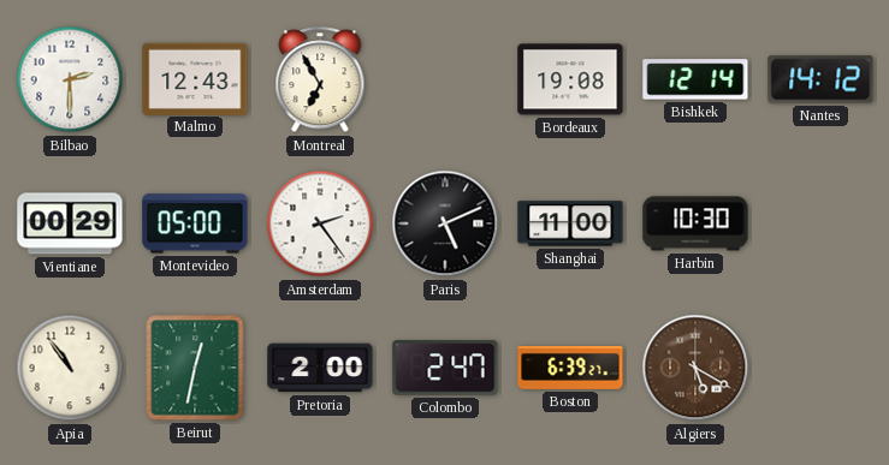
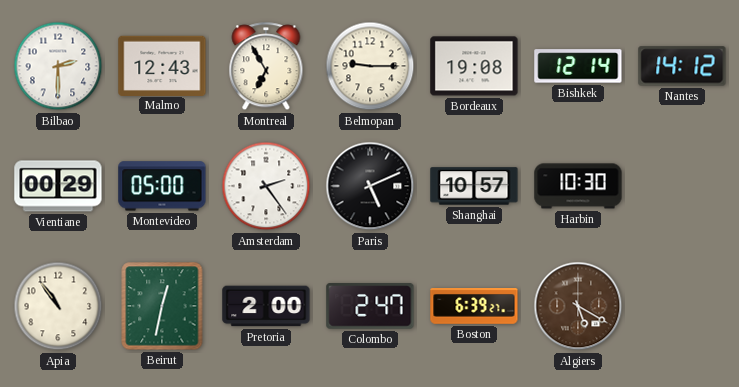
Belmopan: none -> 9:15 (370, 66)
Shanghai: 11:00 -> 10:57 (474, 186)
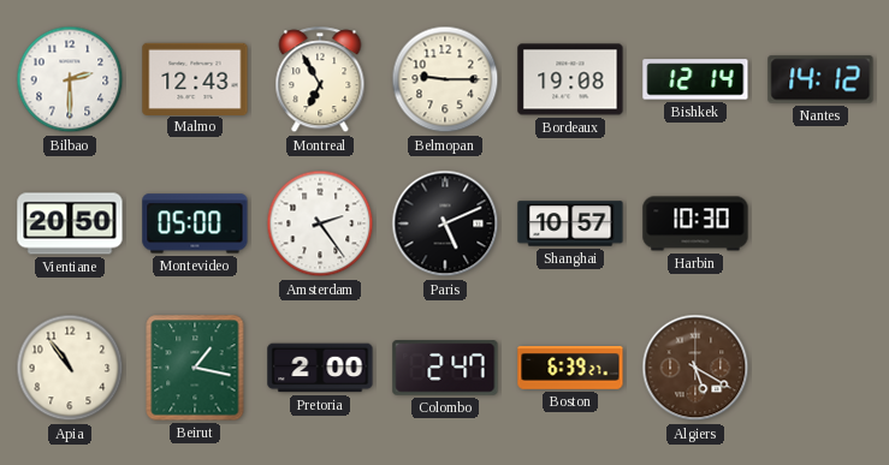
Vientiane: 00:29 -> 20:50 (70, 223)
Beirut: 12:32 -> 1:17 (195, 368)
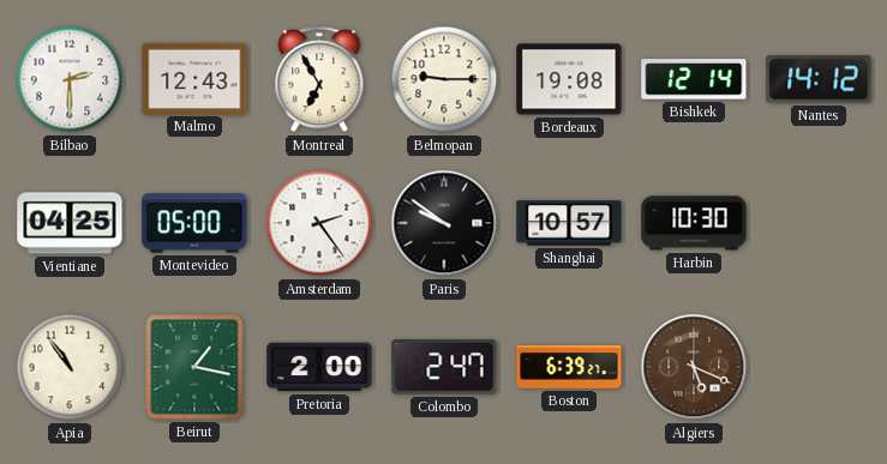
Vientiane: 20:50 -> 04:25 (70, 223)
Paris: 5:11 -> 9:51 (444, 223)
Algiers: 5:20 -> 5:19 (694, 367)
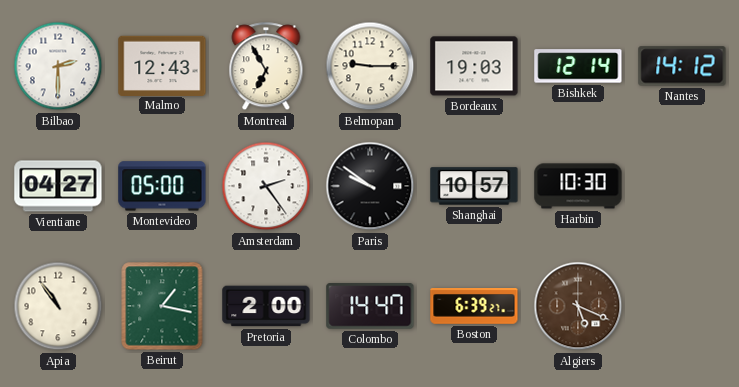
Bordeaux: 19:08 -> 19:03 (474, 66)
Vientiane: 04:25 -> 04:27 (58, 186)
Colombo: 2:47 -> 14:47 (370, 306)
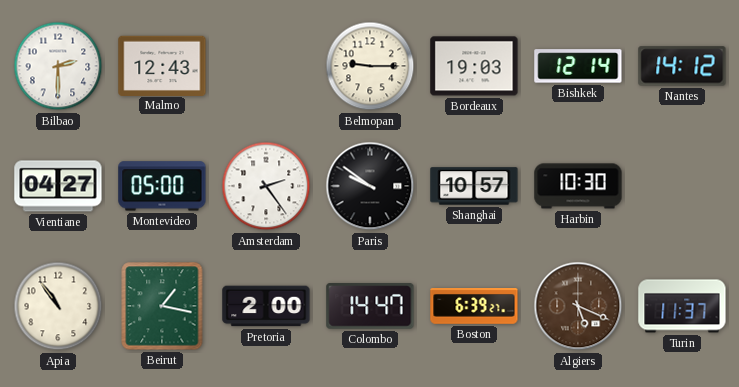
Montreal: 6:55 -> none (266, 67)
Turin: none -> 11:37 (682, 306)
